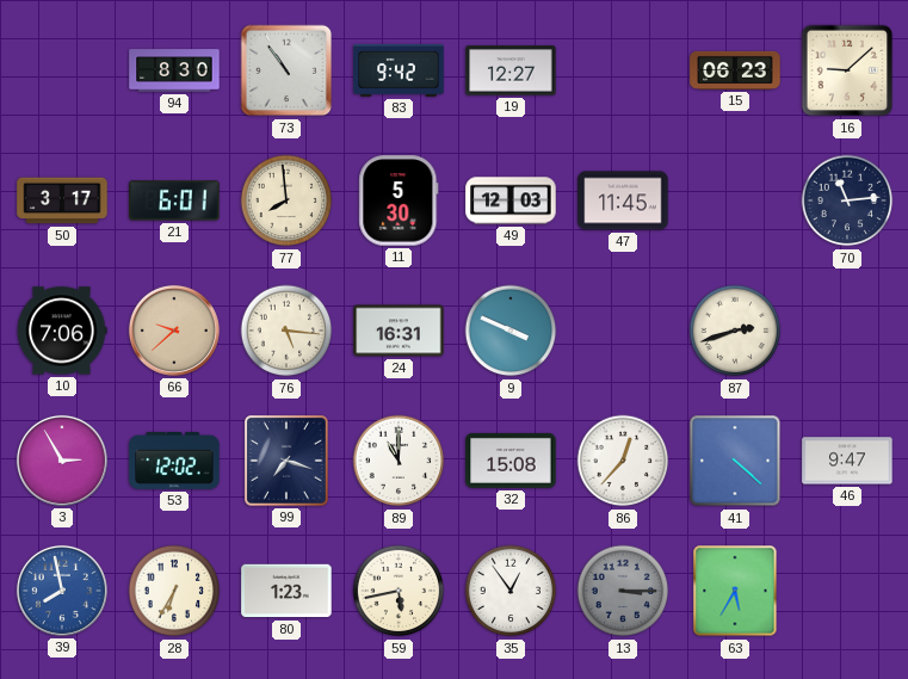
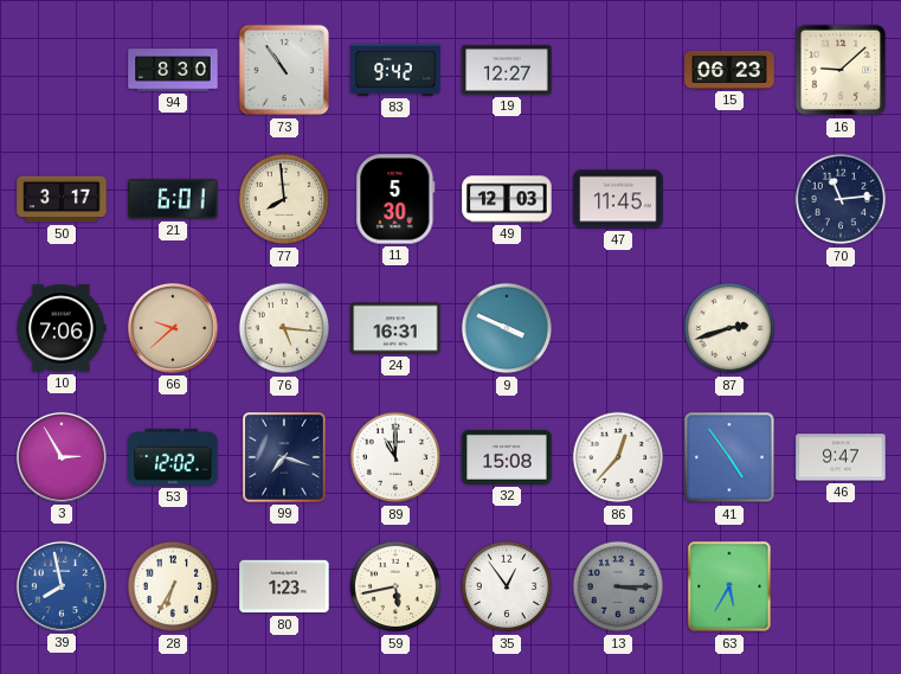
41: 4:22 -> 4:54 (729, 457)
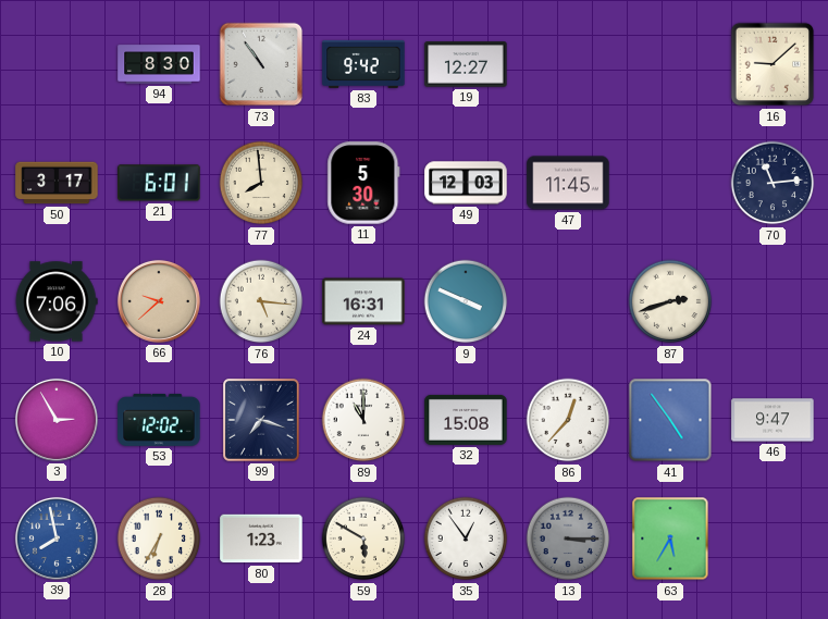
15: 06:23 -> none (729, 70)
59: 5:43 -> 5:50 (363, 538)
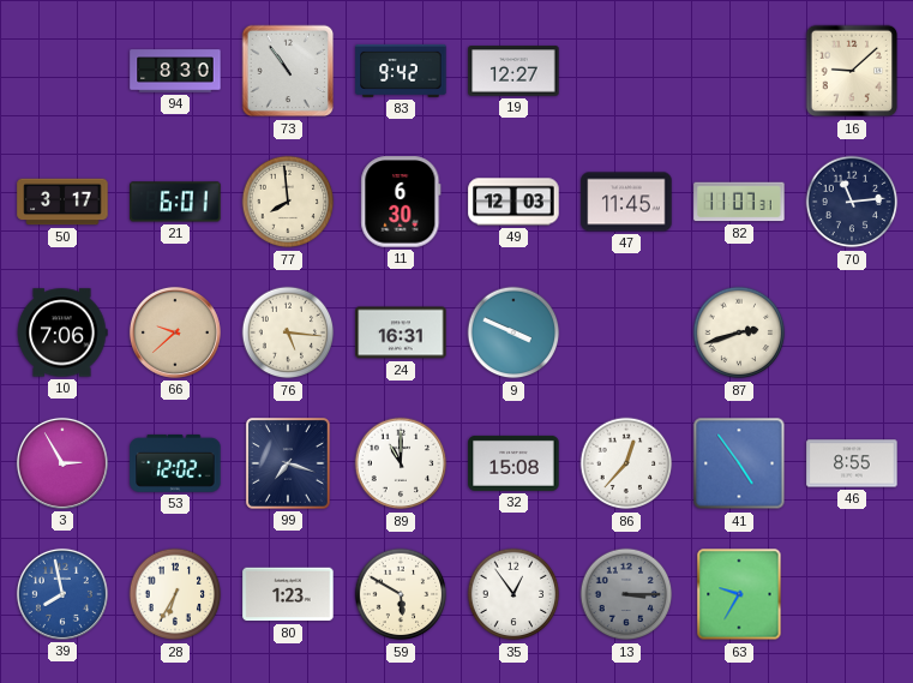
11: 5:30 -> 6:30 (401, 202)
82: none -> 11:07 (739, 202)
46: 9:47 -> 8:55 (852, 463)
63: 5:35 -> 9:35 (739, 594)
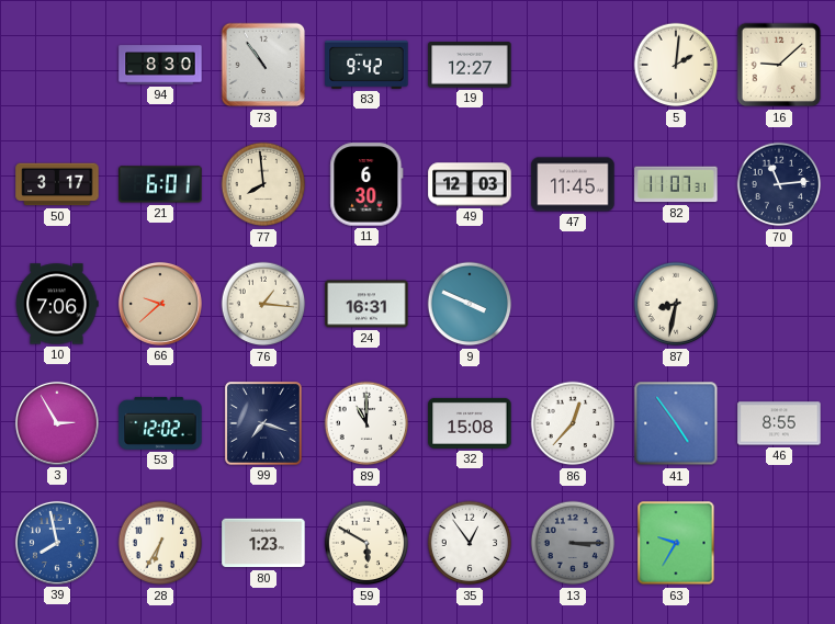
5: none -> 2:01 (676, 65)
76: 5:16 -> 1:16 (263, 304)
87: 2:42 -> 8:32 (676, 304)
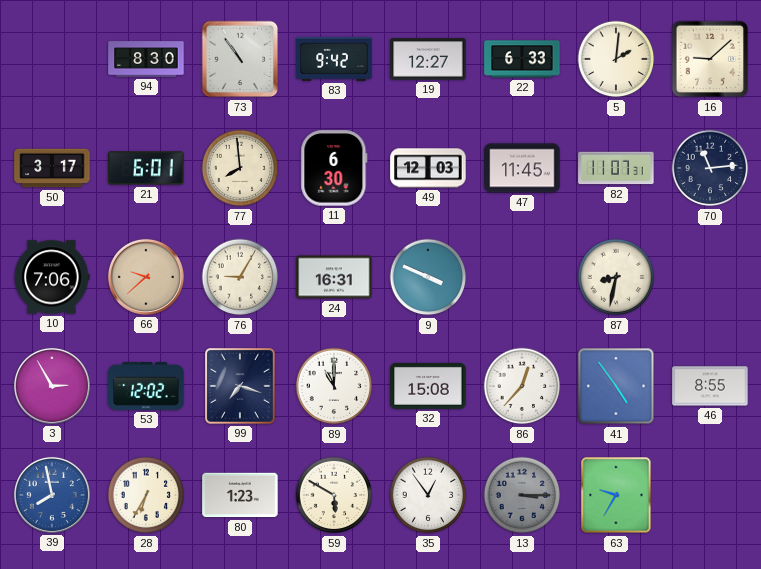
22: none -> 6:33 (522, 59)
76: 1:16 -> 9:05 (240, 277)
